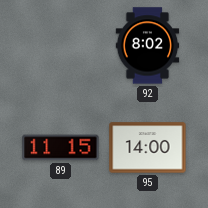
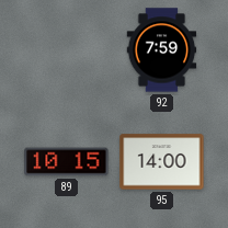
92: 8:02 -> 7:59 (162, 50)
89: 11:15 -> 10:15 (67, 162)
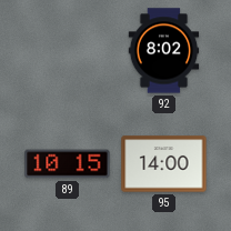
92: 7:59 -> 8:02 (164, 51)
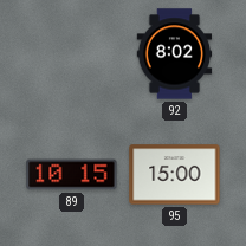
95: 14:00 -> 15:00 (175, 175)
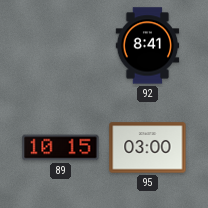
92: 8:02 -> 8:41 (148, 46)
95: 15:00 -> 03:00 (148, 148)
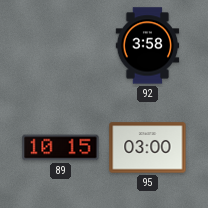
92: 8:41 -> 3:58 (148, 46)
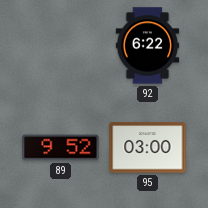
92: 3:58 -> 6:22 (148, 46)
89: 10:15 -> 9:52 (61, 148)
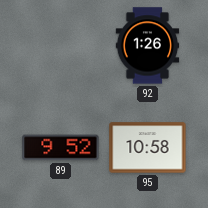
92: 6:22 -> 1:26 (148, 46)
95: 03:00 -> 10:58 (148, 148)
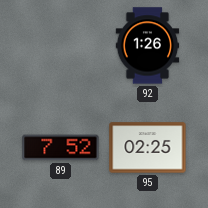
89: 9:52 -> 7:52 (61, 148)
95: 10:58 -> 02:25 (148, 148)
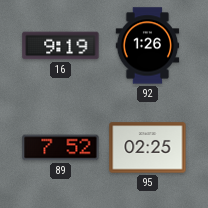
16: none -> 9:19 (61, 46)
